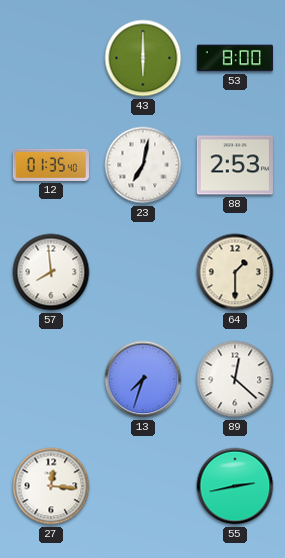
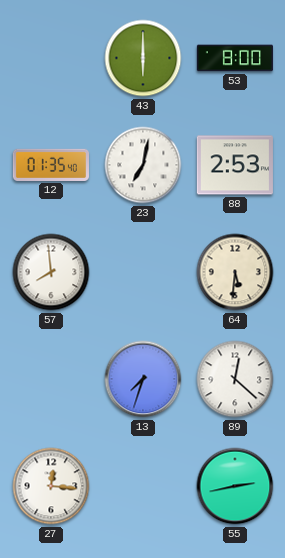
64: 1:30 -> 5:31 (235, 272)
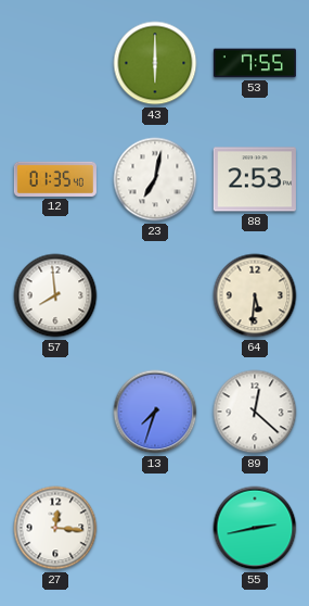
53: 8:00 -> 7:55 (255, 63)
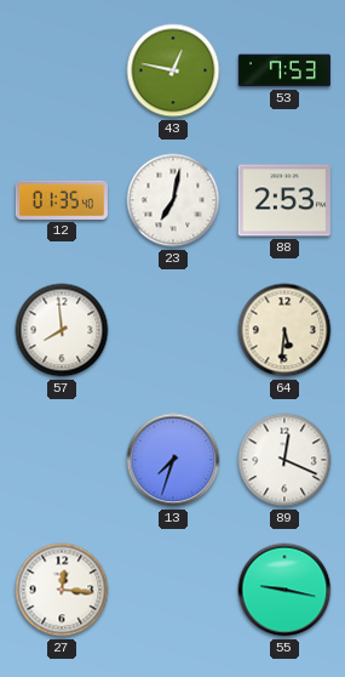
43: 6:00 -> 12:47 (173, 70)
53: 7:55 -> 7:53 (284, 70)
89: 12:22 -> 12:19 (284, 460)
55: 2:43 -> 9:17 (284, 590)
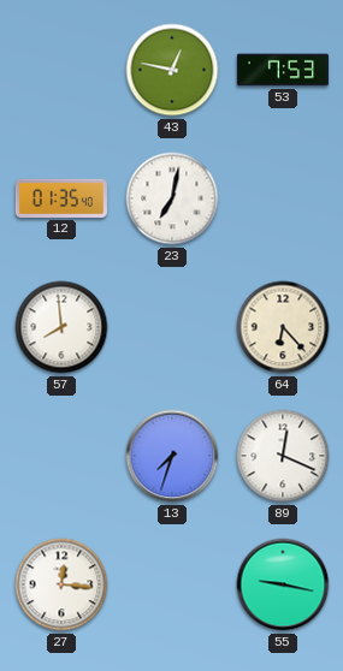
88: 2:53 -> none (284, 200)
64: 5:31 -> 6:23 (283, 327)
